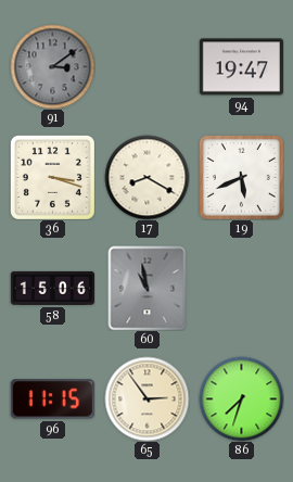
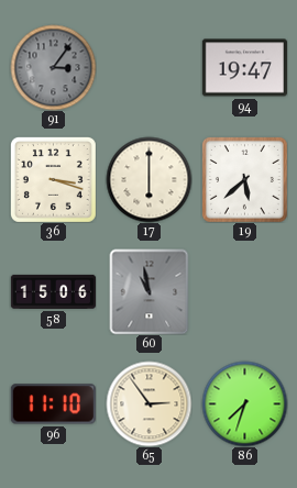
91: 3:09 -> 3:06 (53, 67)
17: 8:20 -> 6:00 (148, 179)
19: 5:41 -> 5:38 (244, 179)
96: 11:15 -> 11:10 (53, 404)
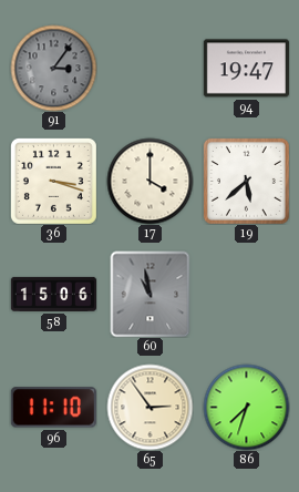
17: 6:00 -> 4:00 (149, 181)
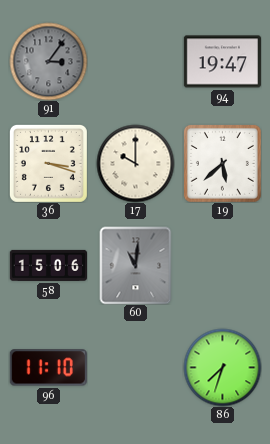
17: 4:00 -> 10:00 (135, 163)
60: 10:58 -> 11:01 (136, 265)
65: 2:54 -> none (149, 407)
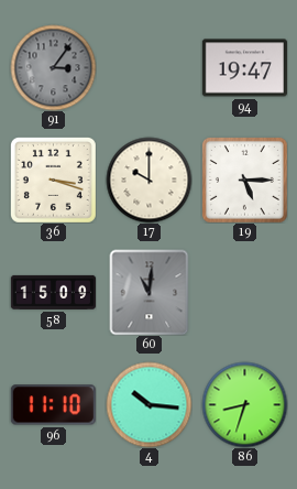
19: 5:38 -> 5:15 (244, 180)
58: 15:06 -> 15:09 (53, 292)
4: none -> 10:16 (148, 404)
86: 7:33 -> 8:33 (244, 404)
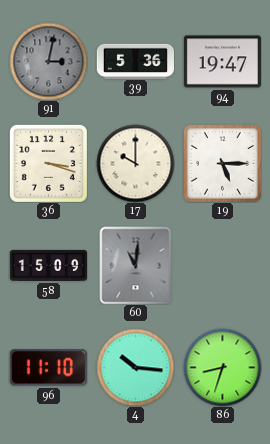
91: 3:06 -> 3:02 (48, 61)
39: none -> 5:36 (135, 61)
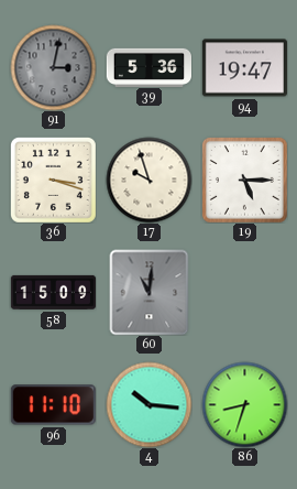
17: 10:00 -> 9:57 (148, 180)
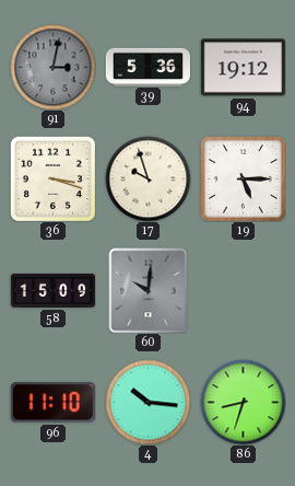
94: 19:47 -> 19:12 (243, 68)
60: 11:01 -> 10:01 (149, 290)
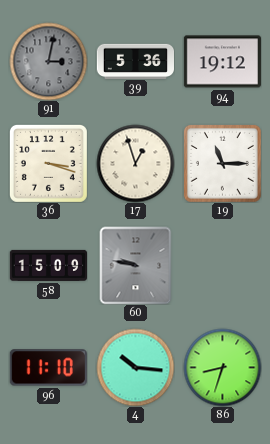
17: 9:57 -> 12:57 (135, 163)
19: 5:15 -> 11:15 (222, 163)
60: 10:01 -> 9:47 (136, 265)
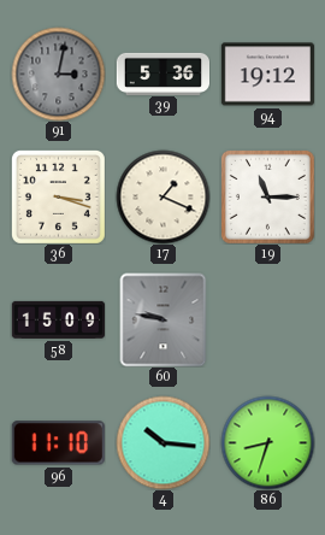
17: 12:57 -> 1:19 (162, 196)
